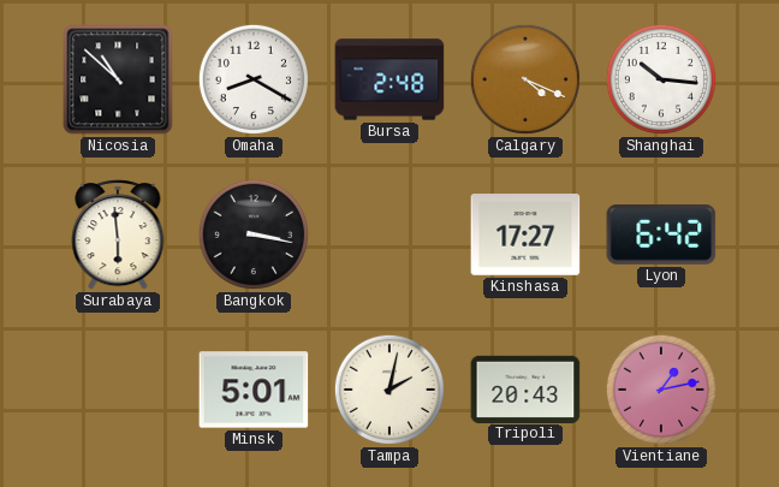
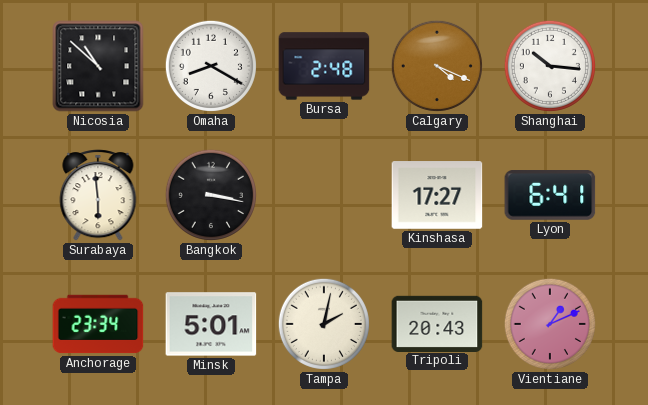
Lyon: 6:42 -> 6:41 (550, 196)
Anchorage: none -> 23:34 (98, 324)
Vientiane: 1:13 -> 1:11 (550, 324)
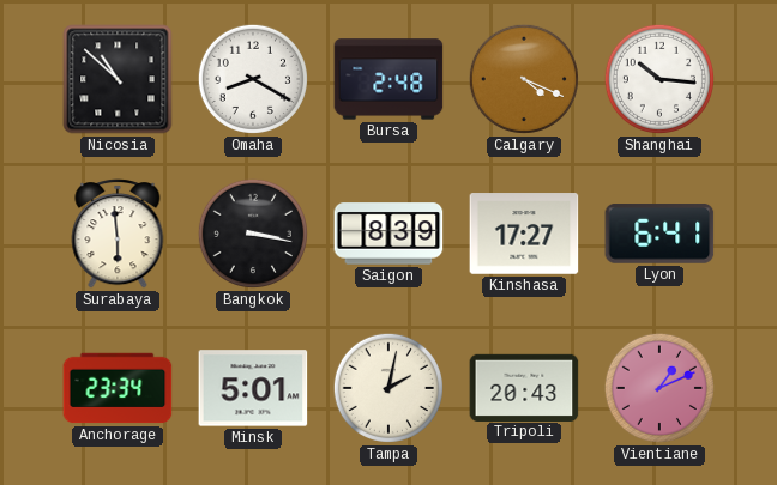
Saigon: none -> 8:39 (389, 234)
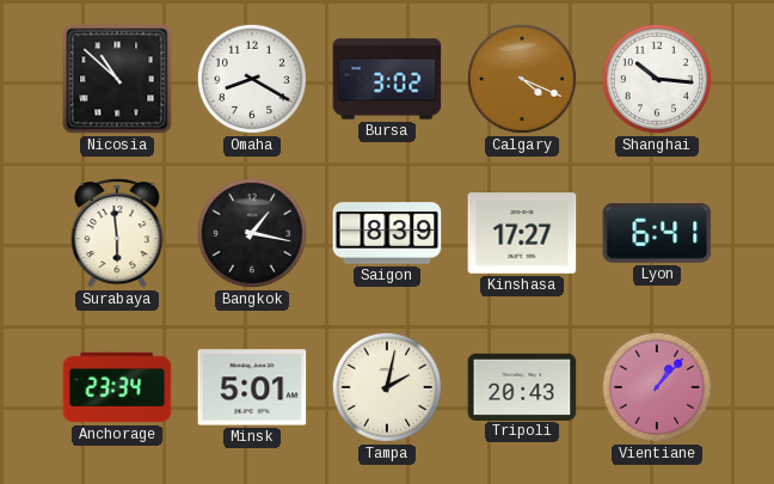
Bursa: 2:48 -> 3:02 (387, 79)
Bangkok: 3:17 -> 1:17 (252, 233)
Vientiane: 1:11 -> 1:07 (657, 387)
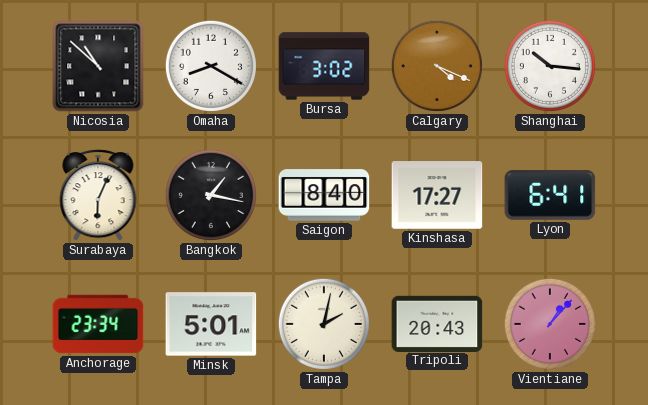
Surabaya: 5:59 -> 6:04 (98, 195)
Saigon: 8:39 -> 8:40 (324, 195)
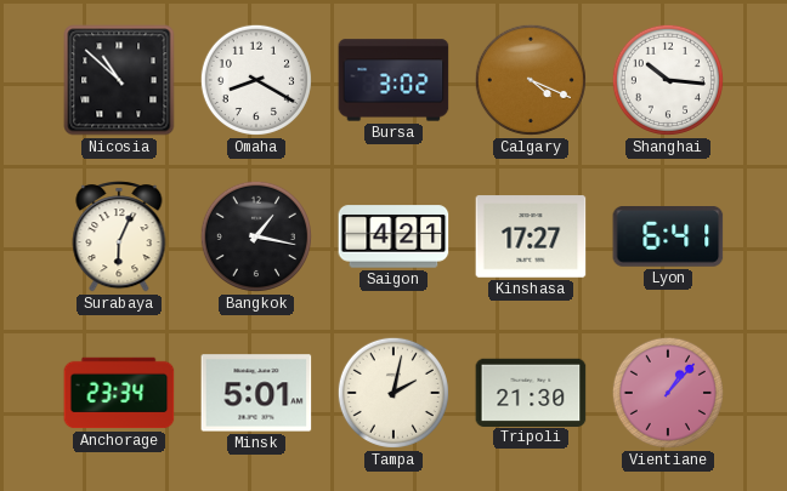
Saigon: 8:40 -> 4:21 (393, 236)
Tripoli: 20:43 -> 21:30 (531, 392)
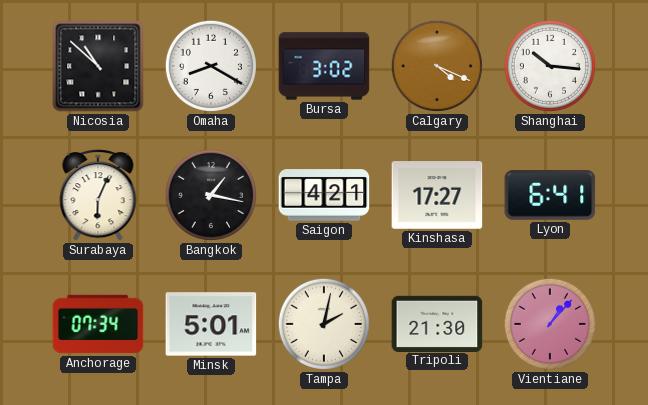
Anchorage: 23:34 -> 07:34 (98, 324)
